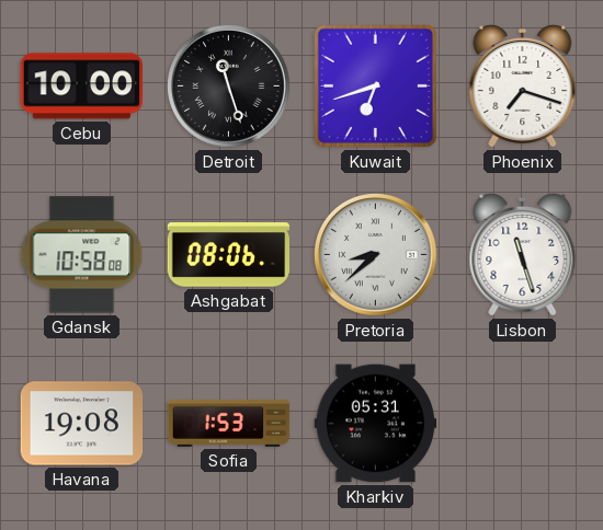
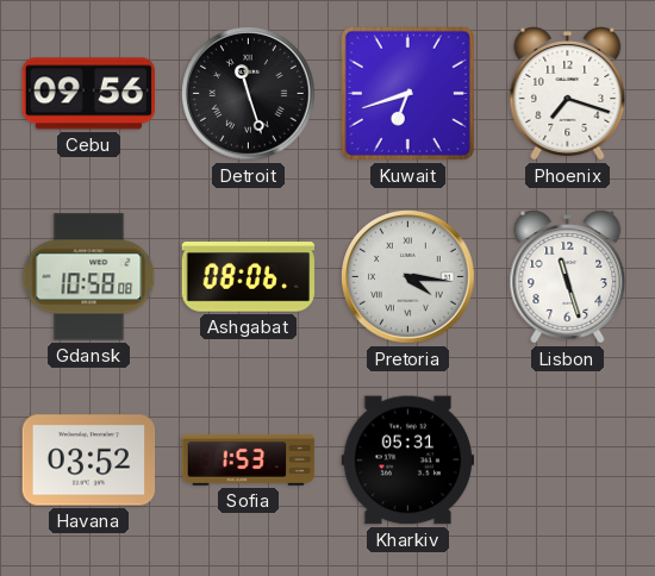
Cebu: 10:00 -> 09:56 (89, 94)
Pretoria: 8:38 -> 4:16 (408, 277)
Havana: 19:08 -> 03:52 (89, 461)
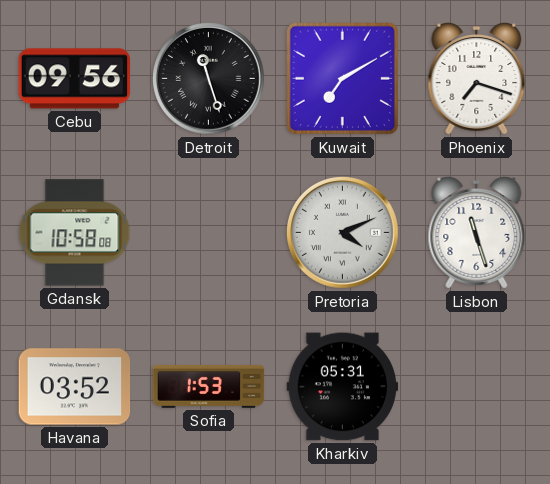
Kuwait: 6:42 -> 7:10 (342, 78)
Ashgabat: 08:06 -> none (249, 277)
Pretoria: 4:16 -> 4:11 (343, 233)
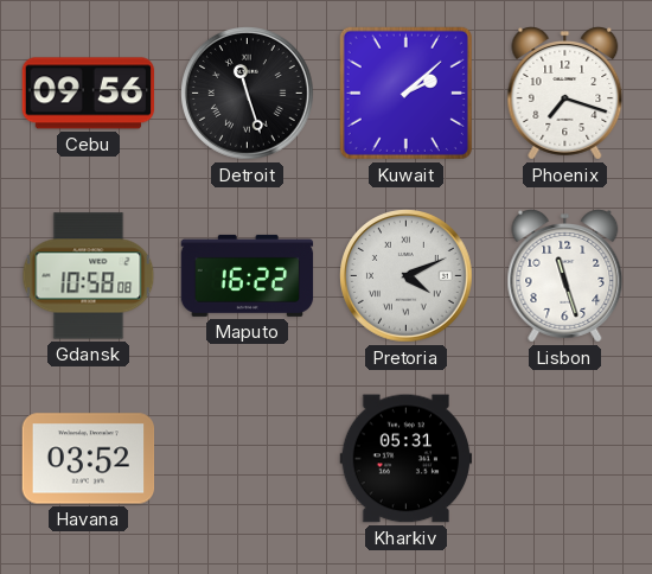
Kuwait: 7:10 -> 2:08 (405, 93)
Maputo: none -> 16:22 (248, 275)
Sofia: 1:53 -> none (209, 387)
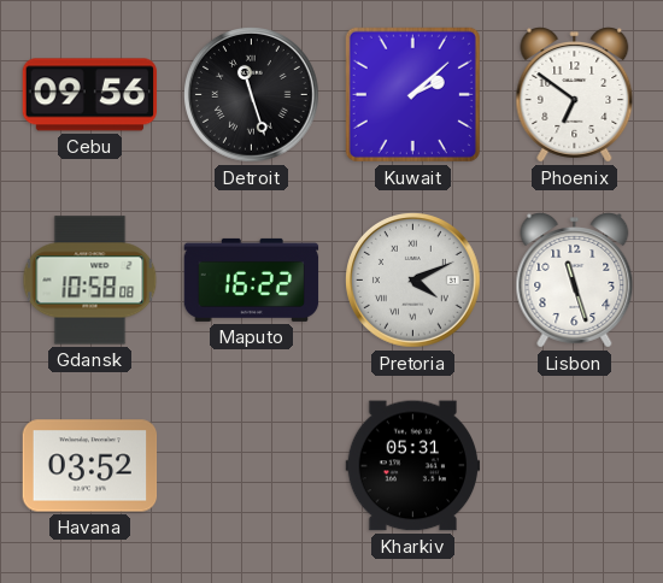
Phoenix: 7:18 -> 6:51 (575, 95)
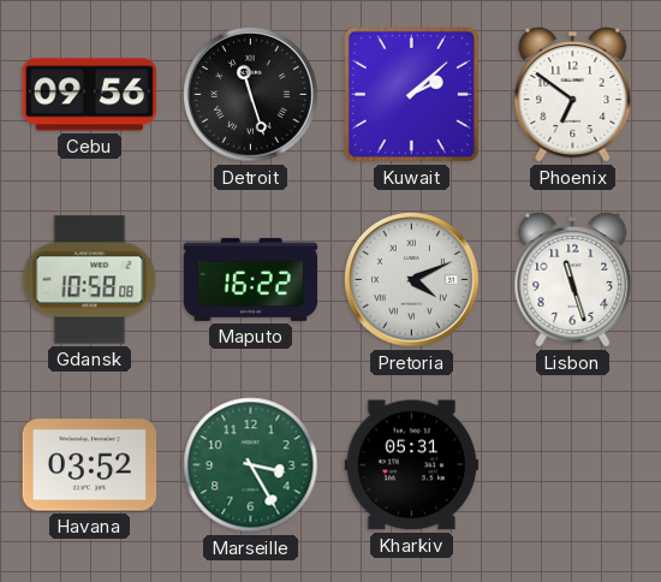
Marseille: none -> 3:25 (251, 465)
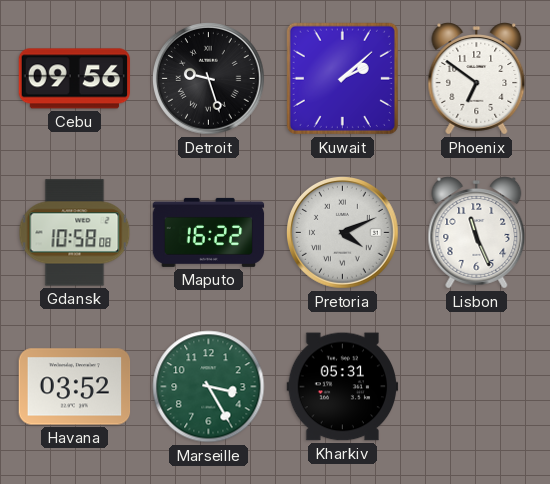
Detroit: 11:27 -> 9:27 (209, 79)
Lisbon: 11:27 -> 11:26 (477, 233)
